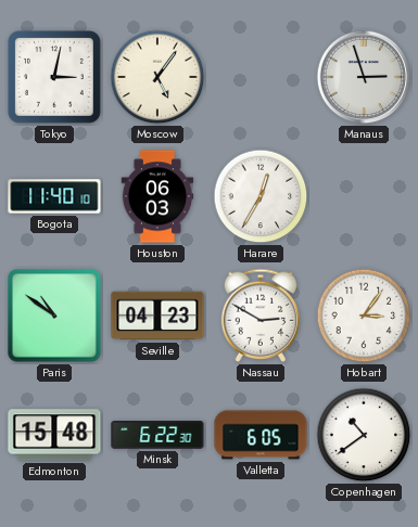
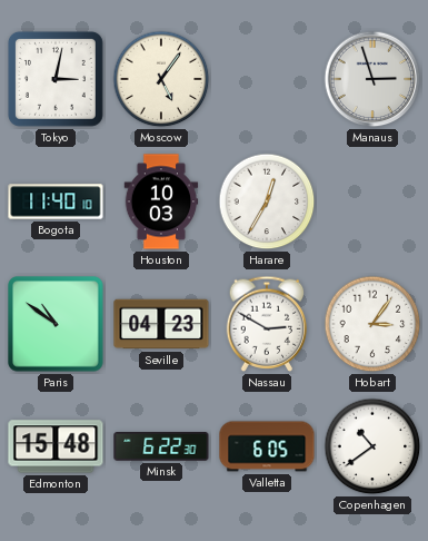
Houston: 06:03 -> 10:03 (161, 201)
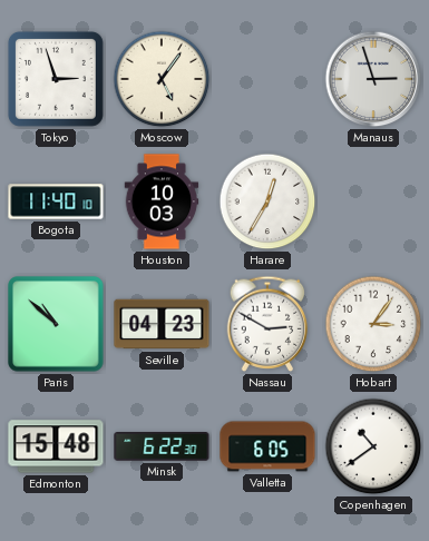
Tokyo: 3:02 -> 2:57 (56, 79)
Paris: 10:51 -> 10:52 (56, 324)
